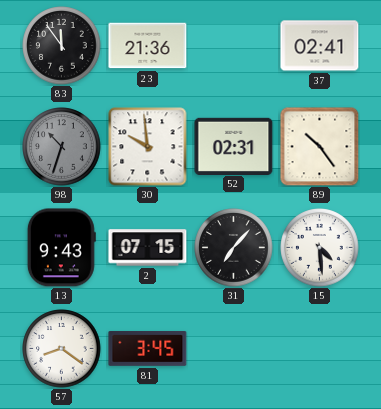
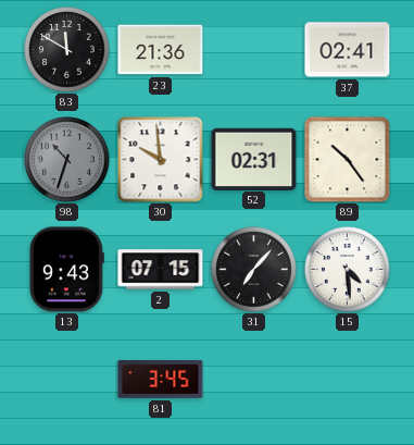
83: 11:54 -> 11:50 (67, 50)
57: 8:21 -> none (62, 349)
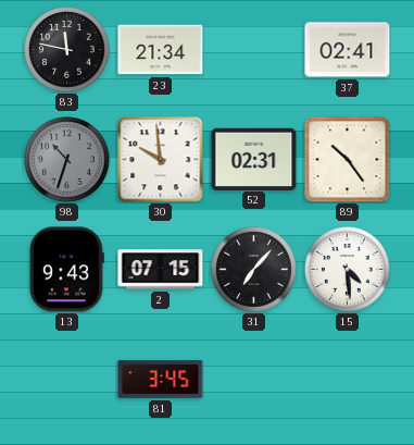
83: 11:50 -> 11:47 (67, 50)
23: 21:36 -> 21:34 (161, 50)
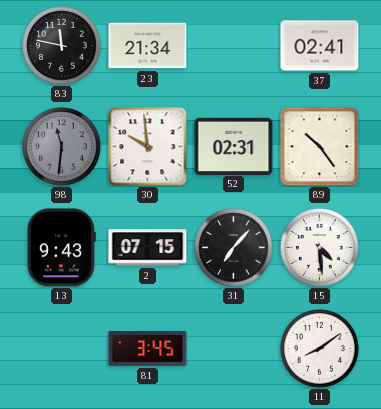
98: 10:33 -> 11:31 (62, 147)
11: none -> 8:09 (320, 349)
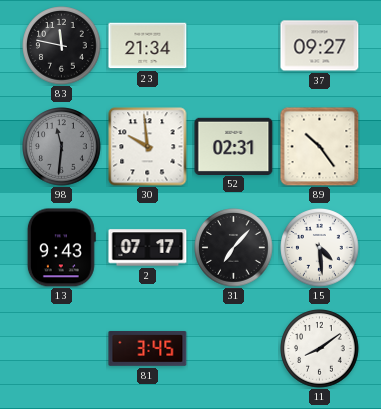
37: 02:41 -> 09:27 (320, 46)
2: 07:15 -> 07:17 (148, 248)
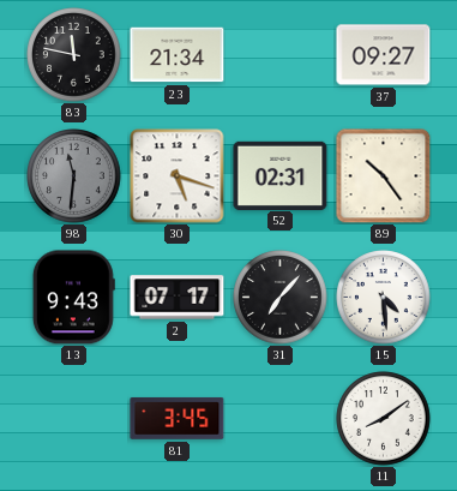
30: 9:59 -> 5:18 (178, 176)
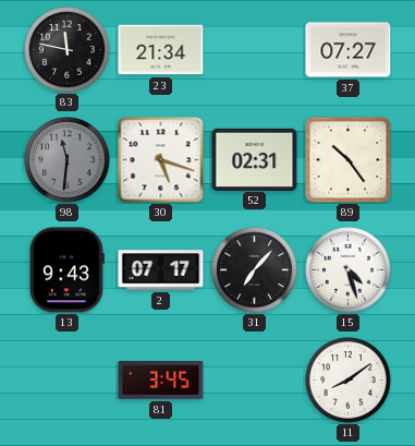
37: 09:27 -> 07:27 (349, 50)
15: 4:29 -> 4:27 (349, 270)
